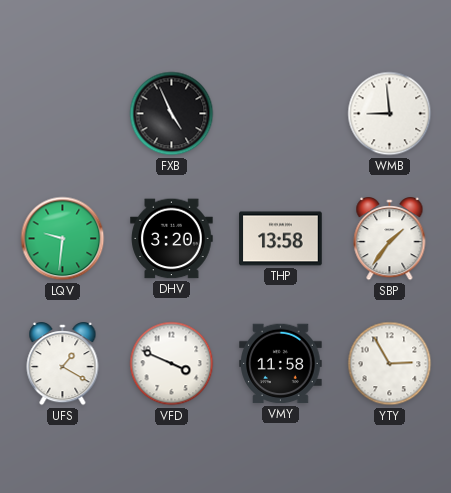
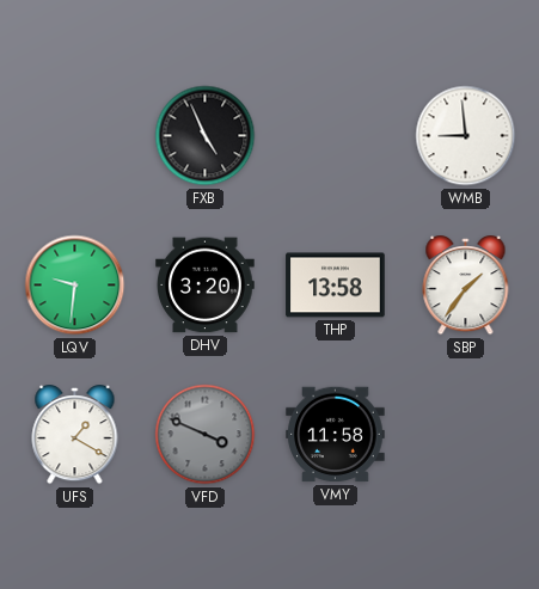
VFD dial: white -> grey (206, 435)
YTY: 2:55 -> none (390, 364)
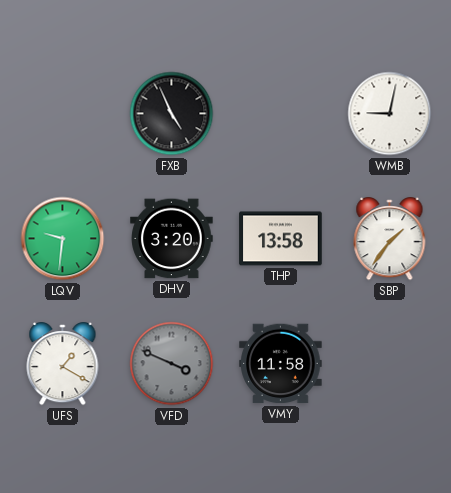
WMB: 8:59 -> 9:02 (390, 114)
